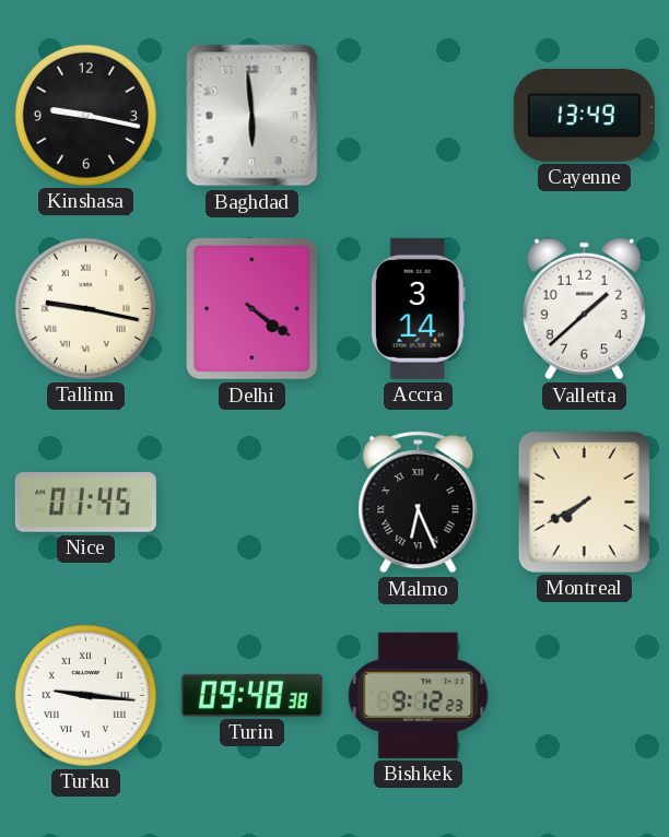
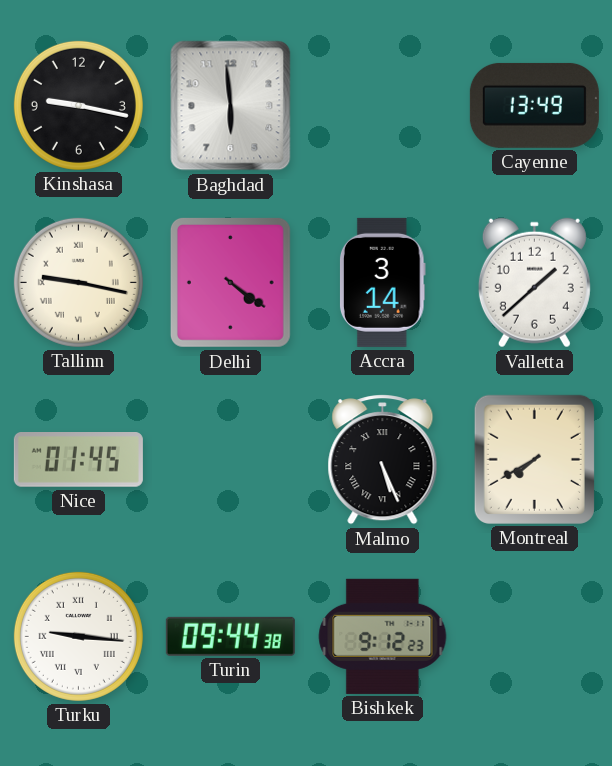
Malmo: 6:26 -> 5:26 (383, 460)
Turin: 09:48 -> 09:44 (230, 636)
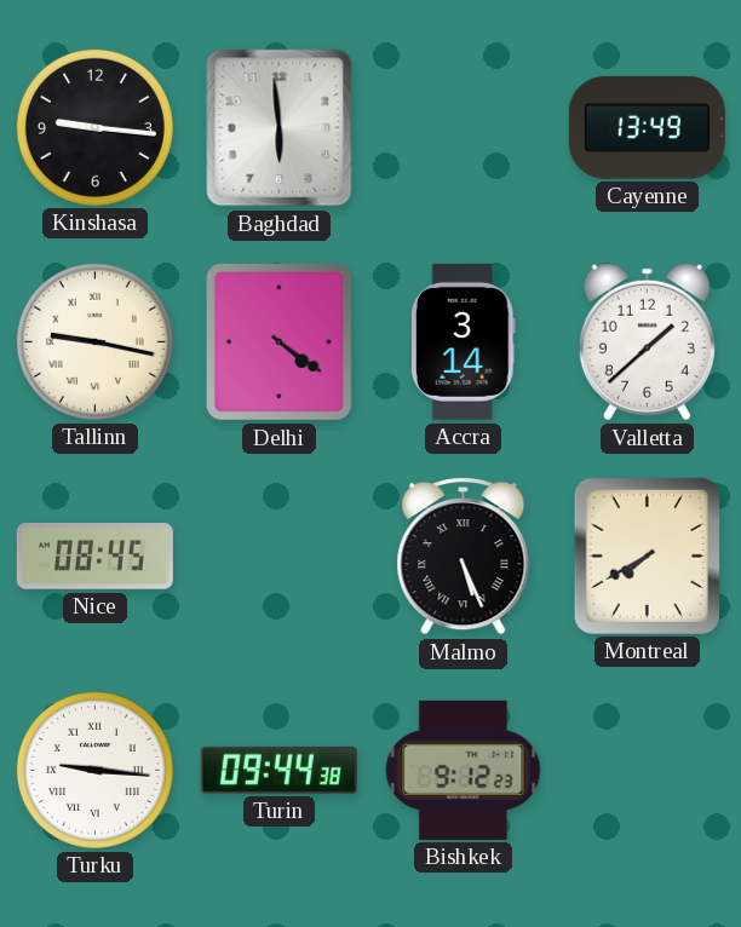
Kinshasa: 9:17 -> 9:16 (94, 127)
Nice: 01:45 -> 08:45 (94, 557)
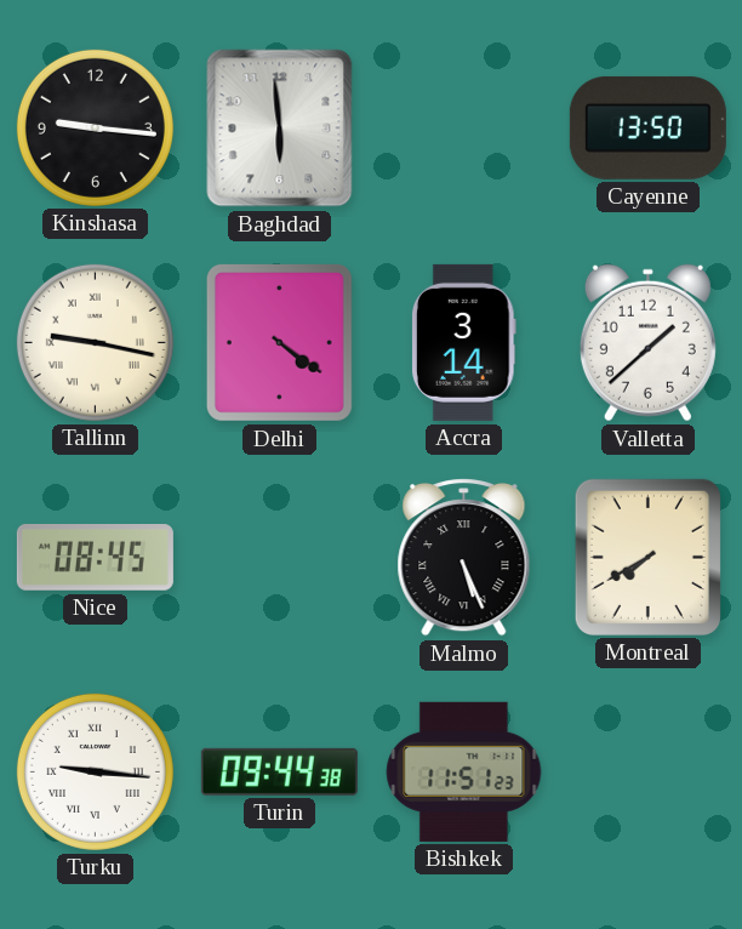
Cayenne: 13:49 -> 13:50 (647, 127)
Bishkek: 9:12 -> 11:51 (464, 771)
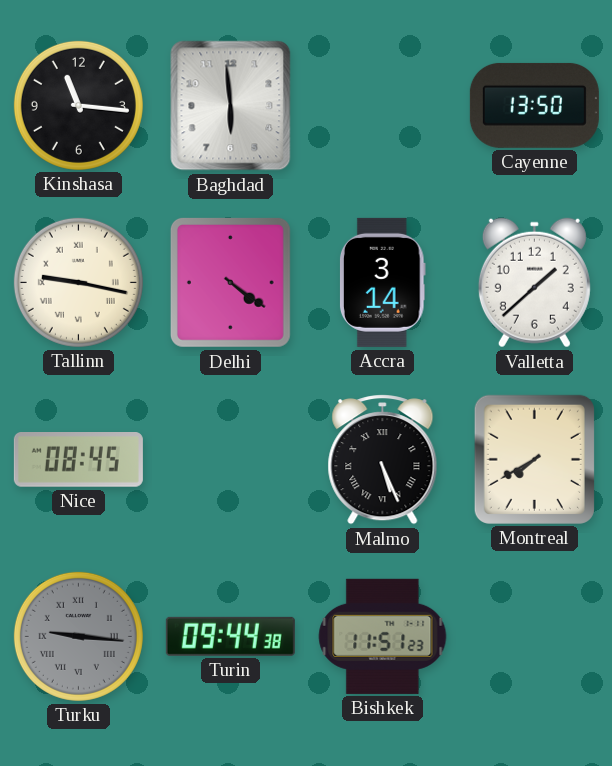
Kinshasa: 9:16 -> 11:16 (78, 105)
Turku dial: white -> grey (78, 636)
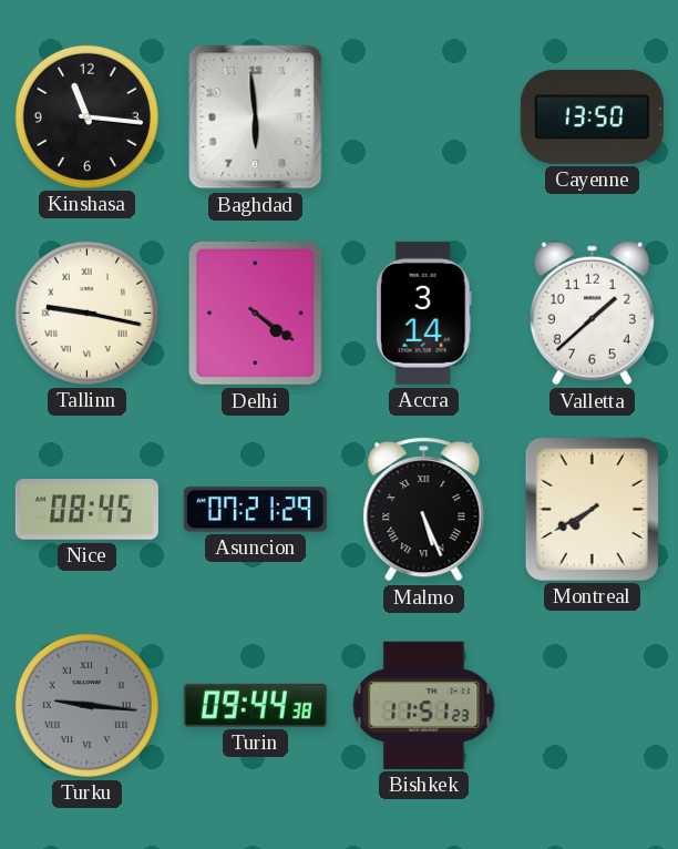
Asuncion: none -> 07:21 (255, 510)
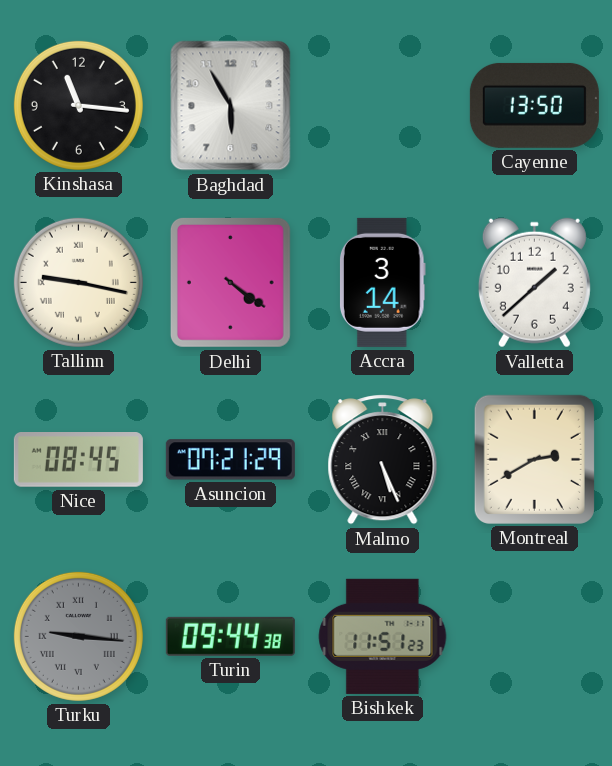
Baghdad: 5:59 -> 5:55 (231, 106)
Montreal: 7:40 -> 2:40 (534, 459)
